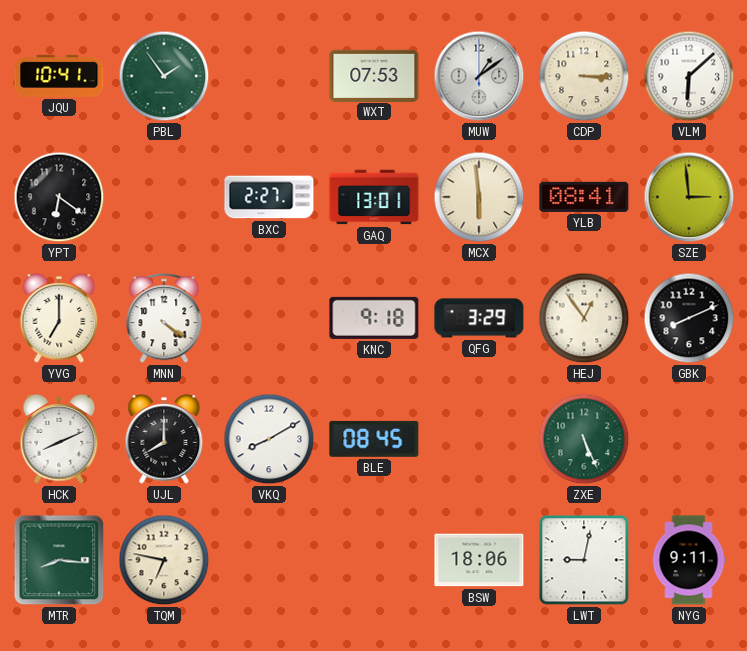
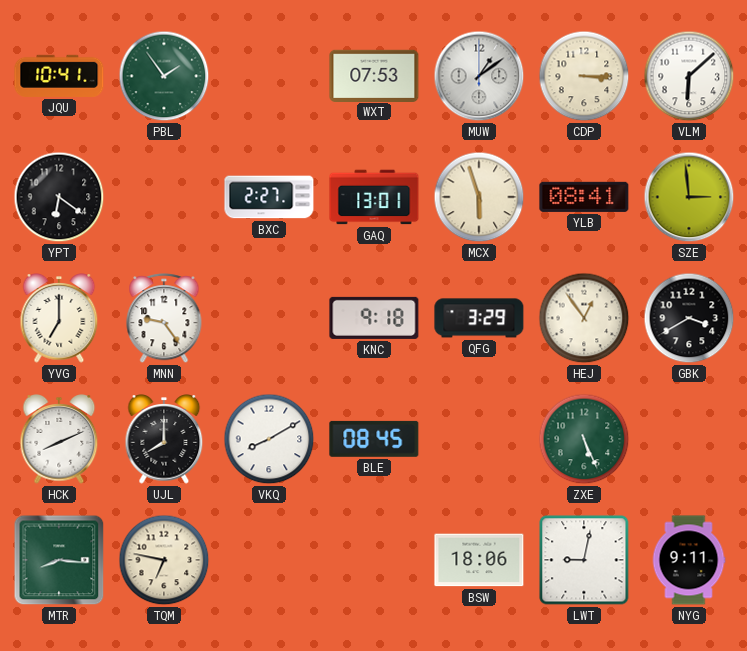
MCX: 5:59 -> 5:57 (479, 197)
MNN: 4:21 -> 9:24 (164, 319)
GBK: 8:11 -> 3:40 (689, 318)
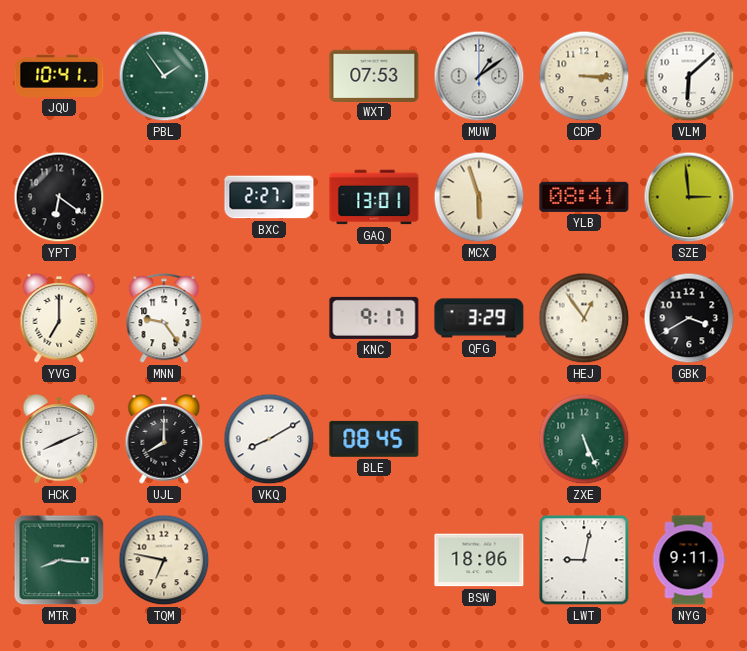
KNC: 9:18 -> 9:17 (374, 318)
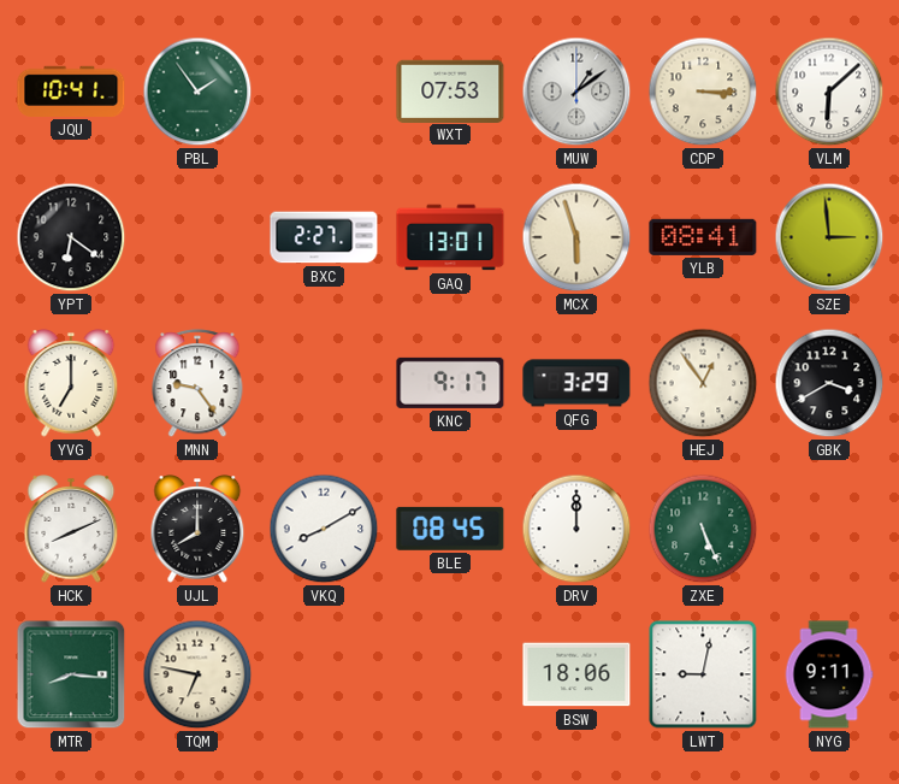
DRV: none -> 12:00 (576, 529)
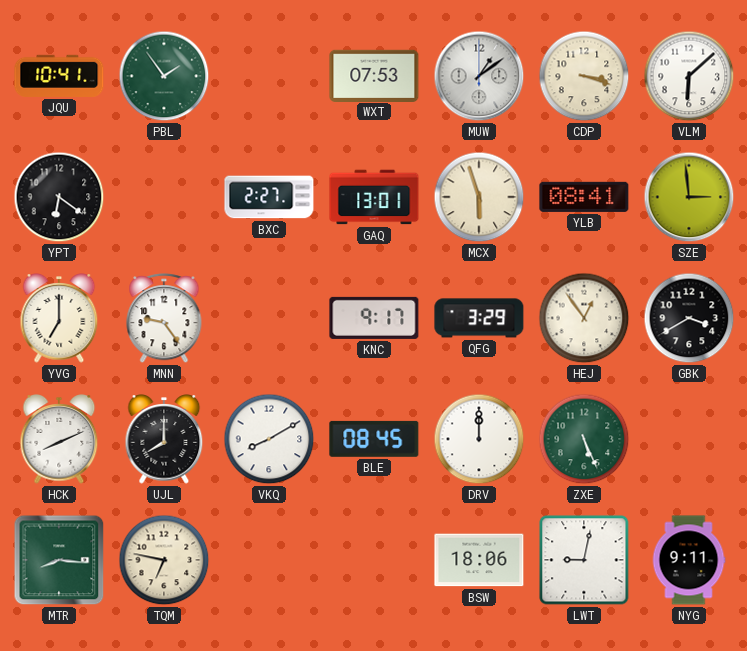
CDP: 3:15 -> 3:18 (584, 76)
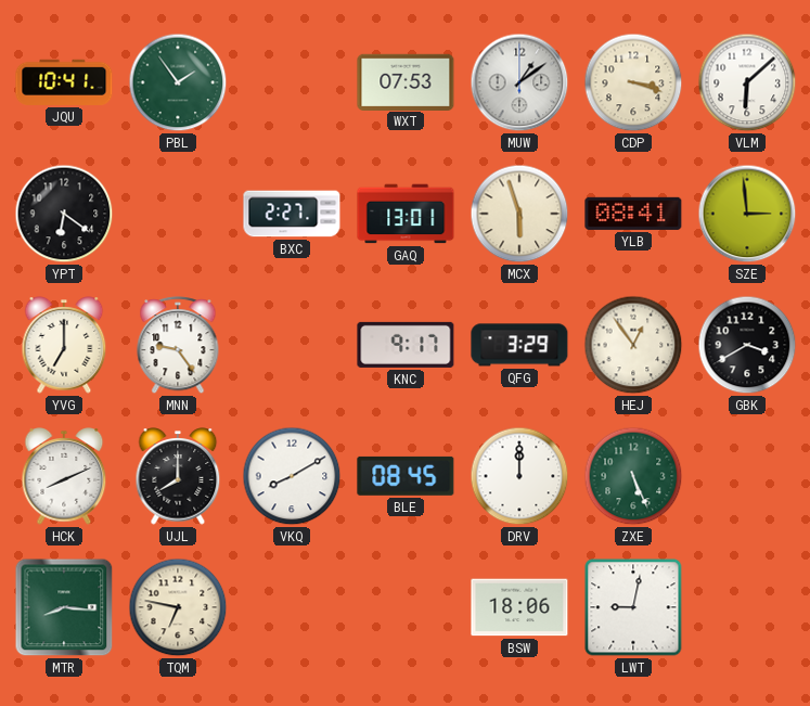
NYG: 9:11 -> none (689, 560)
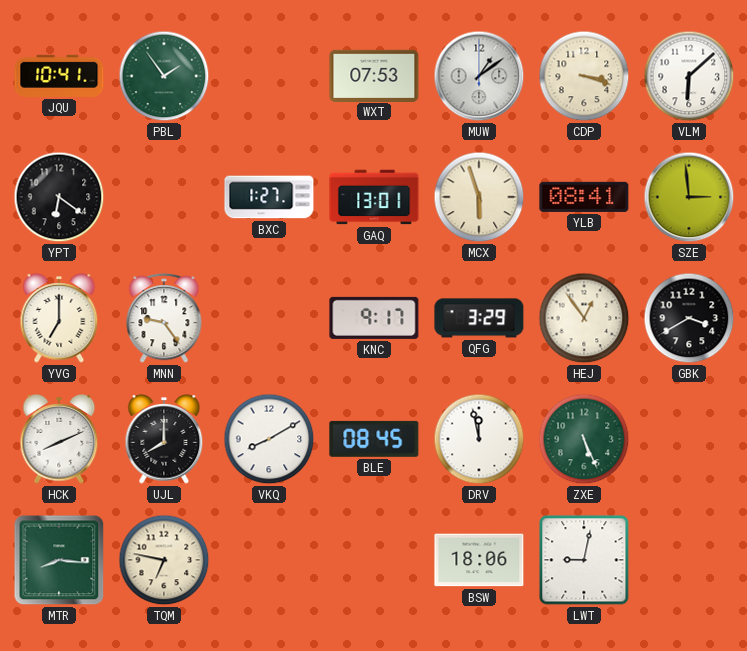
BXC: 2:27 -> 1:27 (269, 197)
DRV: 12:00 -> 11:58 (479, 439)
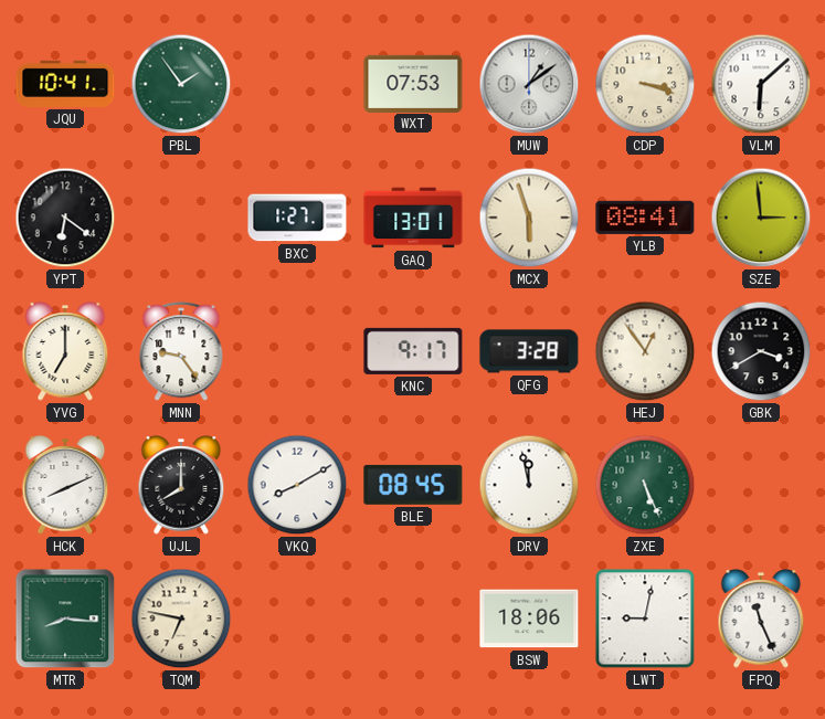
QFG: 3:29 -> 3:28 (529, 351)
FPQ: none -> 11:26 (761, 618)
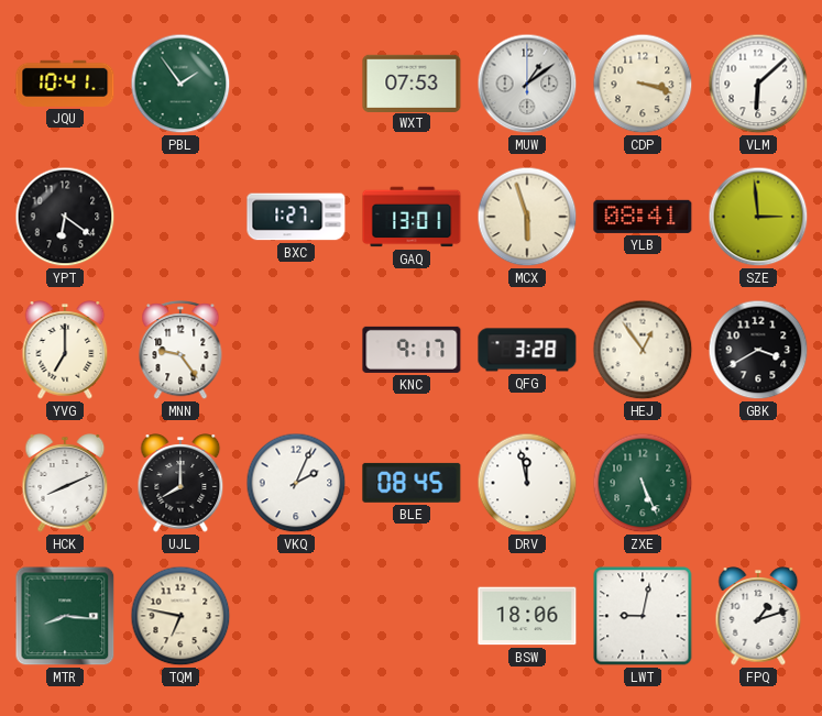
VKQ: 8:10 -> 2:04 (296, 483)
FPQ: 11:26 -> 1:12 (758, 616)
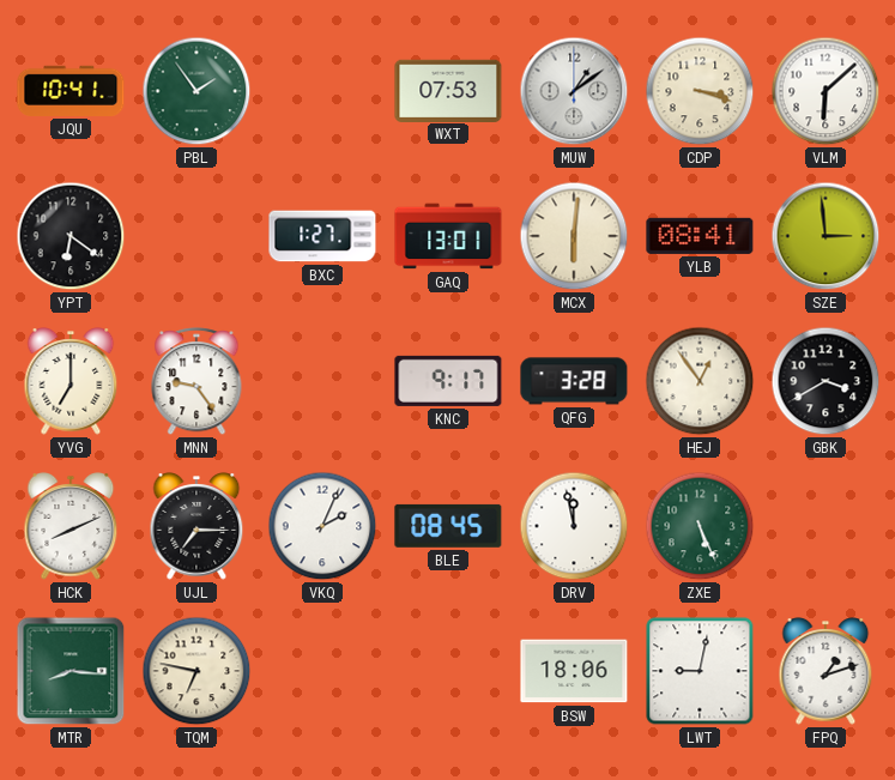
MCX: 5:57 -> 6:01 (574, 236)
UJL: 8:00 -> 7:15 (196, 526)
